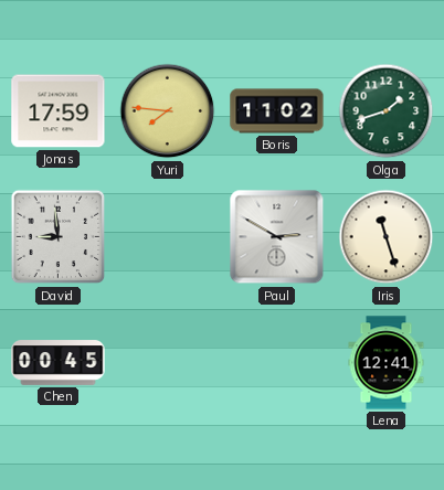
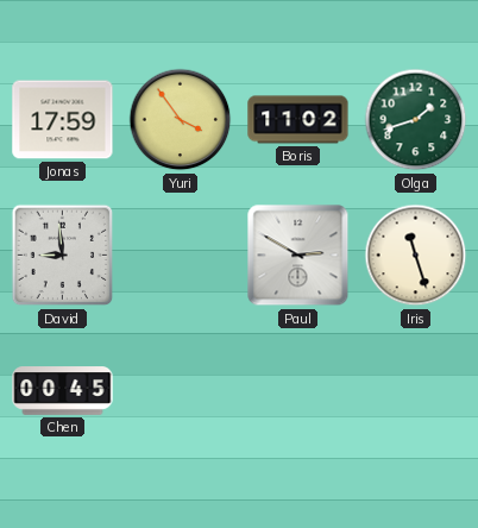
Yuri: 7:46 -> 3:54 (181, 120)
Lena: 12:41 -> none (387, 363)
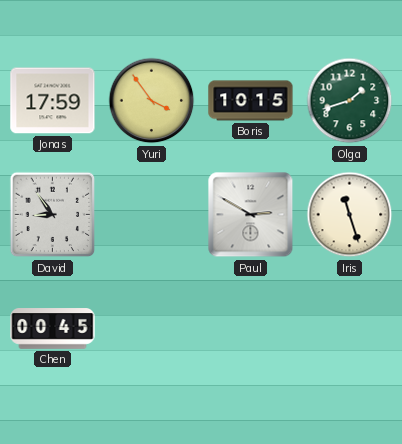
Boris: 11:02 -> 10:15 (251, 101)
David: 8:59 -> 8:54 (53, 215)
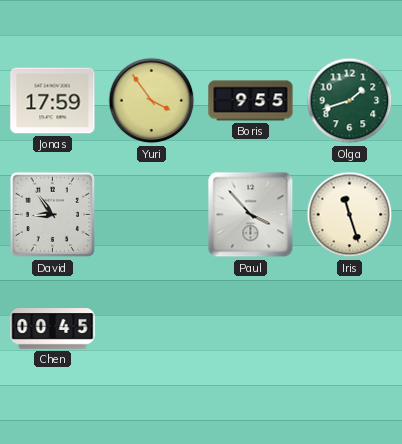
Boris: 10:15 -> 9:55 (251, 101)
Paul: 2:50 -> 3:53 (251, 215)
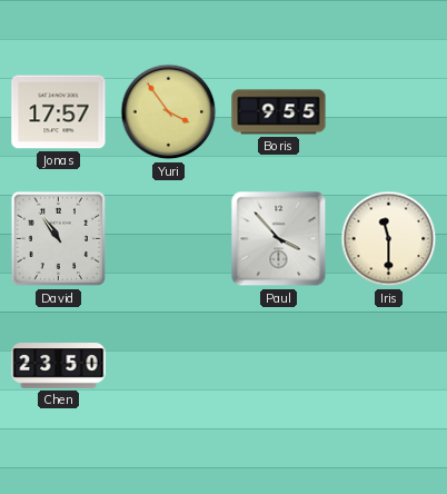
Jonas: 17:59 -> 17:57 (59, 112)
Olga: 1:42 -> none (350, 101)
David: 8:54 -> 10:54 (59, 239)
Iris: 11:27 -> 11:30 (389, 239)
Chen: 00:45 -> 23:50 (59, 366)
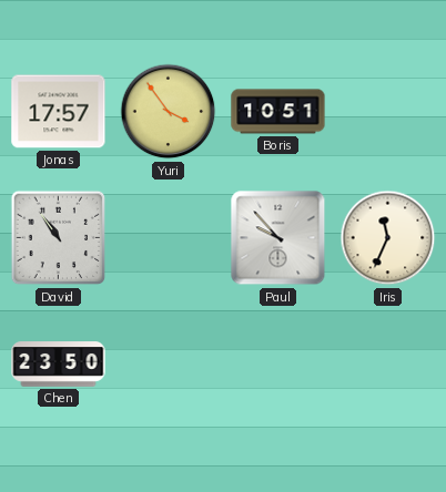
Boris: 9:55 -> 10:51 (278, 112)
Paul: 3:53 -> 9:53 (278, 238)
Iris: 11:30 -> 11:34 (388, 238)
